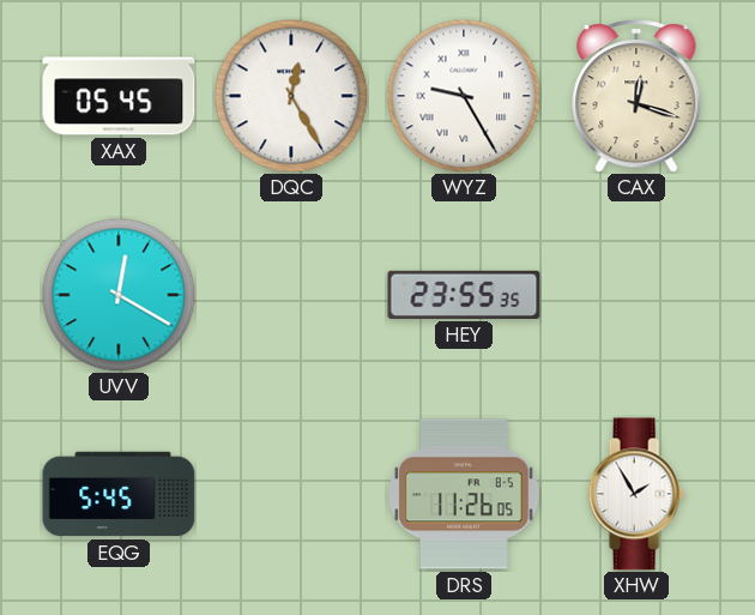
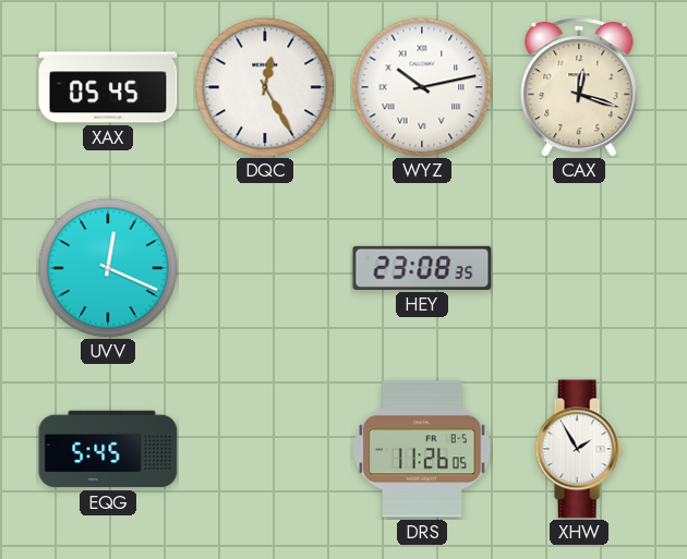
WYZ: 9:25 -> 10:13 (422, 87)
UVV: 12:20 -> 12:19 (108, 268)
HEY: 23:55 -> 23:08 (422, 268)
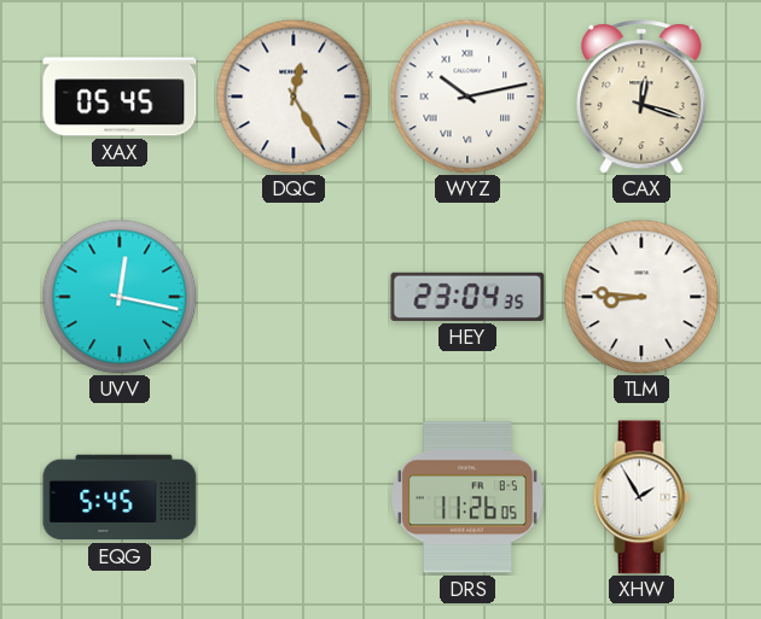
UVV: 12:19 -> 12:17 (120, 297)
HEY: 23:08 -> 23:04 (467, 297)
TLM: none -> 8:46 (641, 297)
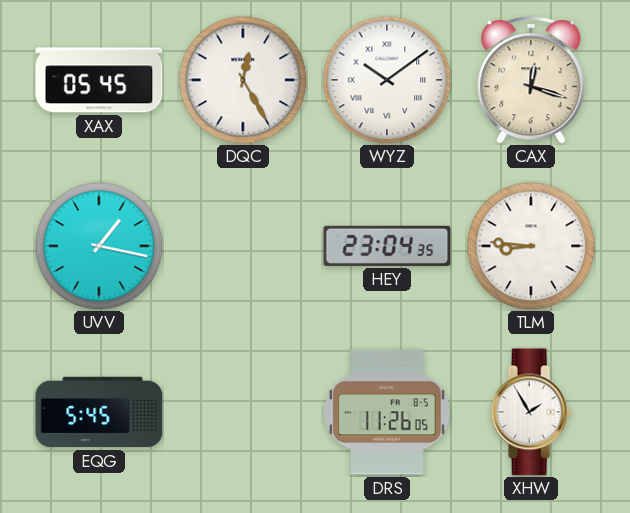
WYZ: 10:13 -> 10:09 (387, 80)
UVV: 12:17 -> 1:17 (99, 246)
